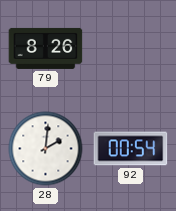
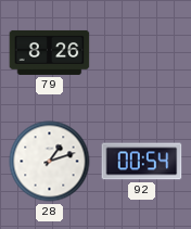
28: 2:01 -> 1:12 (50, 162)
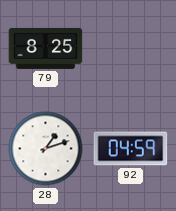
79: 8:26 -> 8:25 (46, 48)
92: 00:54 -> 04:59 (131, 149)
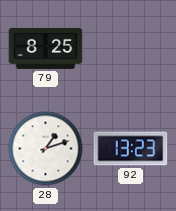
92: 04:59 -> 13:23 (131, 149)
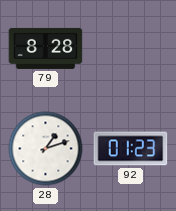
79: 8:25 -> 8:28 (46, 48)
92: 13:23 -> 01:23 (131, 149)
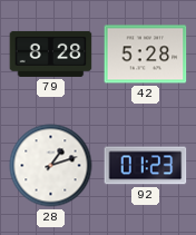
42: none -> 5:28 (146, 55)
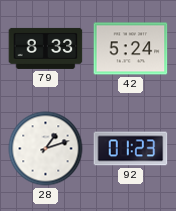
79: 8:28 -> 8:33 (46, 48)
42: 5:28 -> 5:24 (131, 49)
